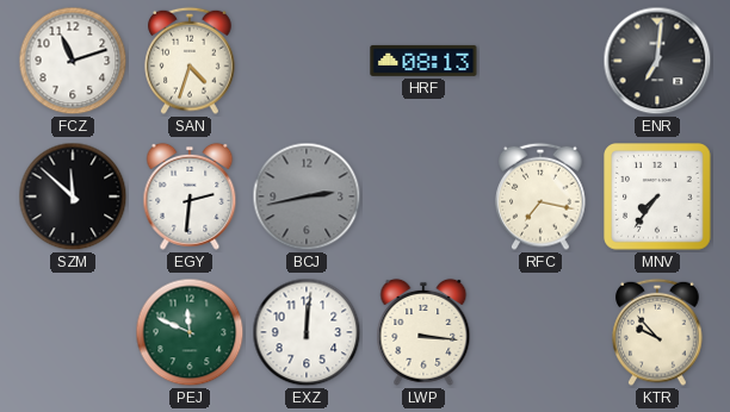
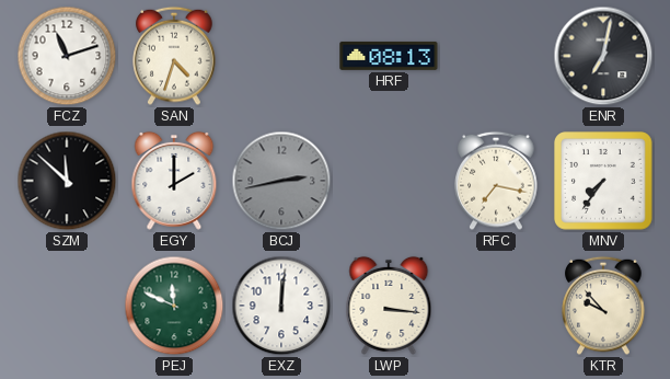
ENR: 7:01 -> 7:02 (603, 56)
EGY: 2:31 -> 2:00 (174, 181)
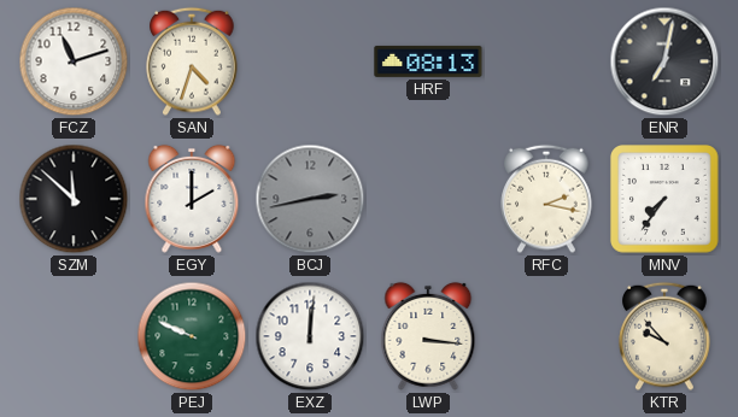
RFC: 7:17 -> 2:17 (546, 199)
PEJ: 11:49 -> 9:49 (192, 336)
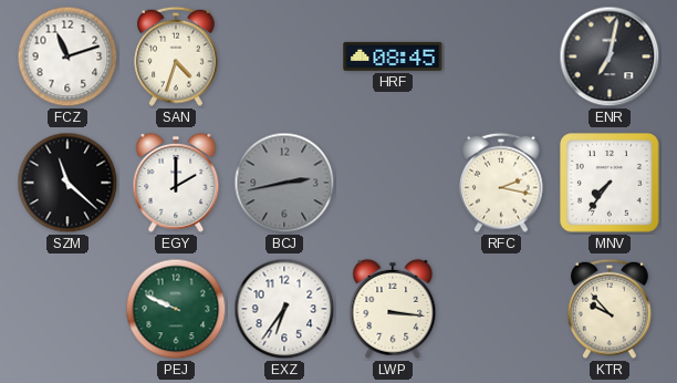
HRF: 08:13 -> 08:45 (393, 56)
SZM: 11:52 -> 11:22 (67, 183)
EXZ: 12:01 -> 6:36 (284, 309)
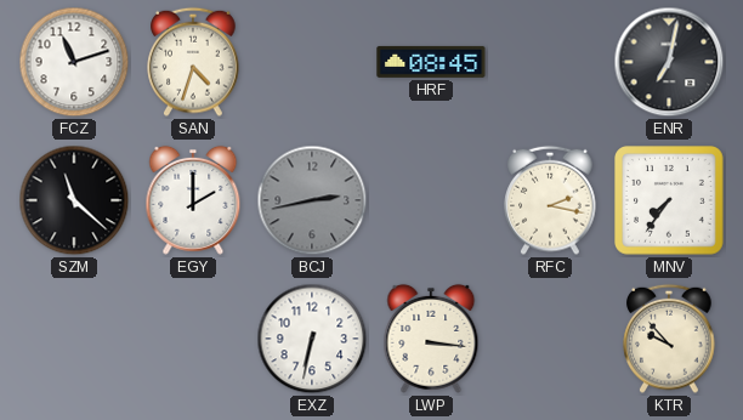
PEJ: 9:49 -> none (176, 309)
EXZ: 6:36 -> 6:32 (312, 339)
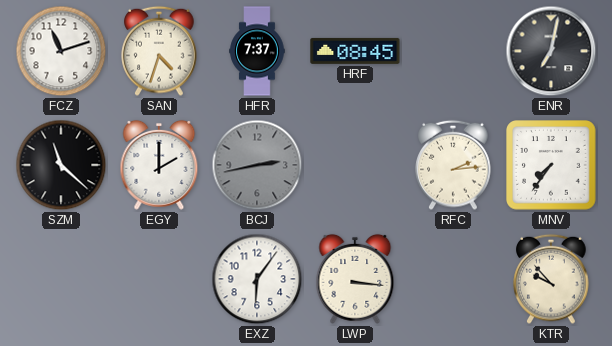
HFR: none -> 7:37 (257, 51)
RFC: 2:17 -> 2:14 (453, 165)
EXZ: 6:32 -> 6:06 (257, 279)
